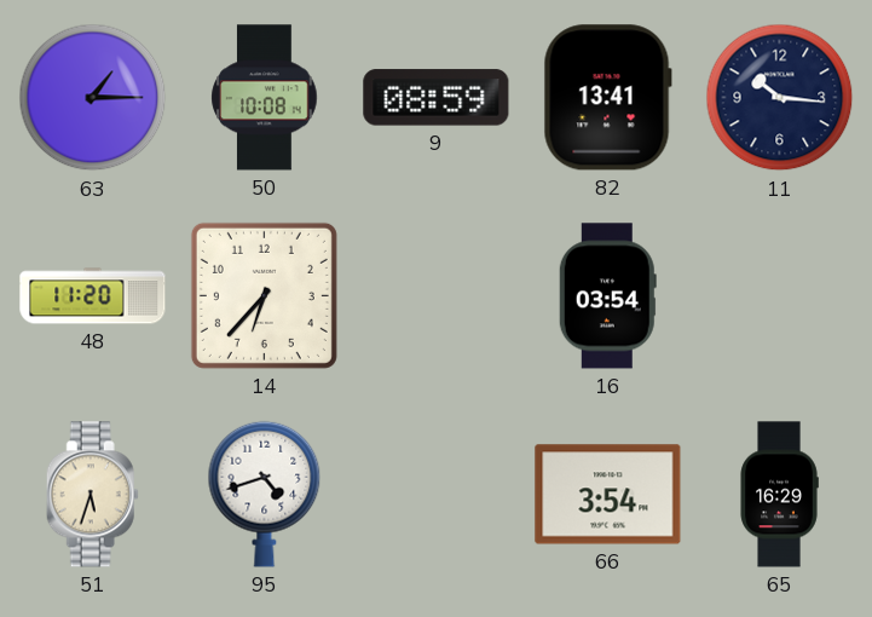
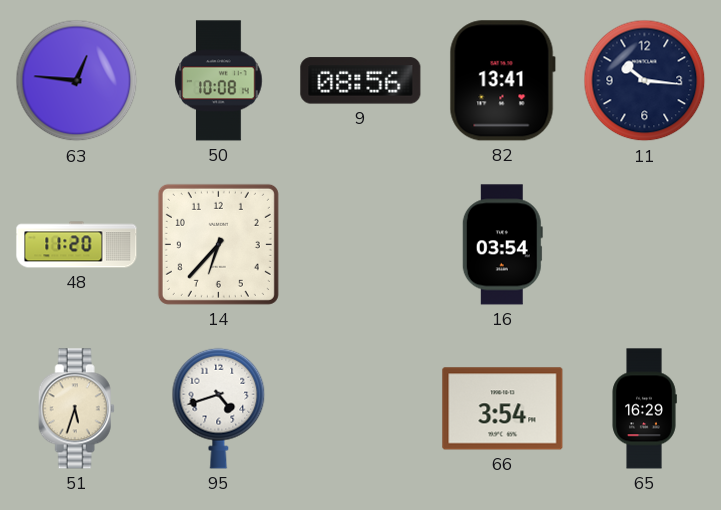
63: 1:15 -> 12:46 (77, 81)
9: 08:59 -> 08:56 (361, 81)
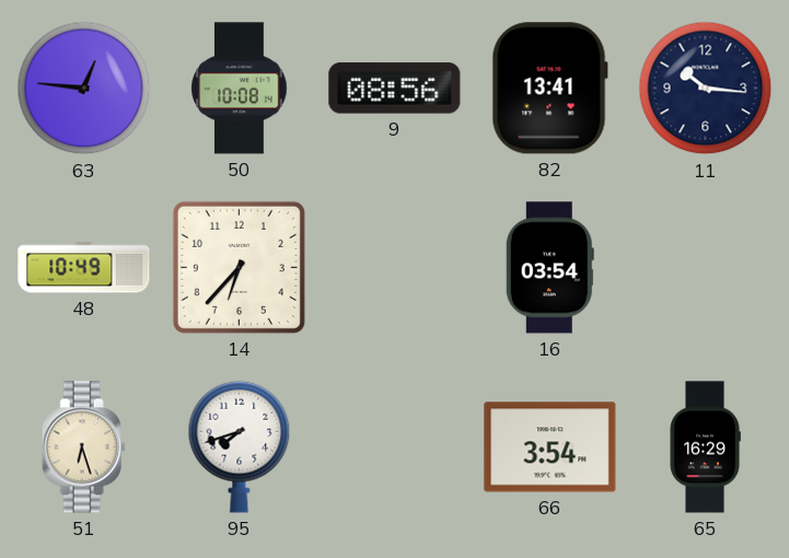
48: 11:20 -> 10:49 (84, 268)
51: 5:33 -> 6:27 (83, 447)
95: 4:42 -> 7:42 (240, 446)
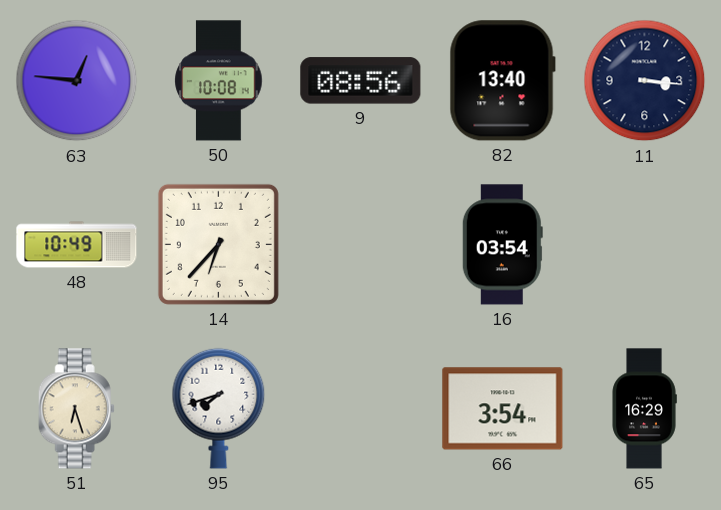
82: 13:41 -> 13:40 (502, 81)
11: 10:16 -> 3:16 (645, 81)
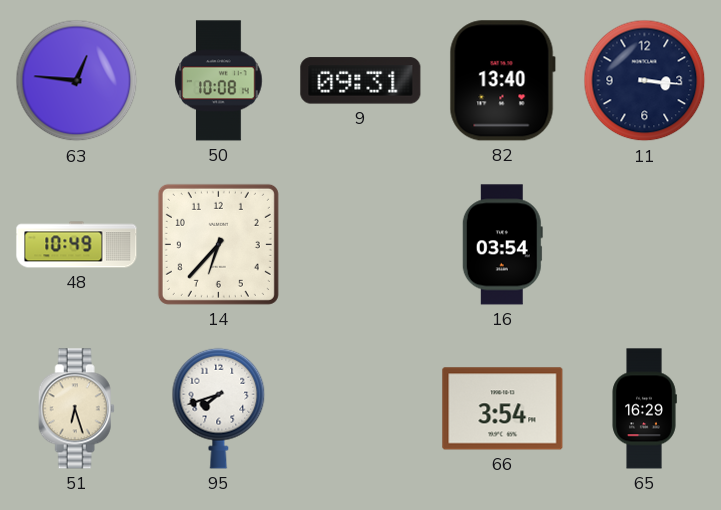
9: 08:56 -> 09:31 (361, 81)
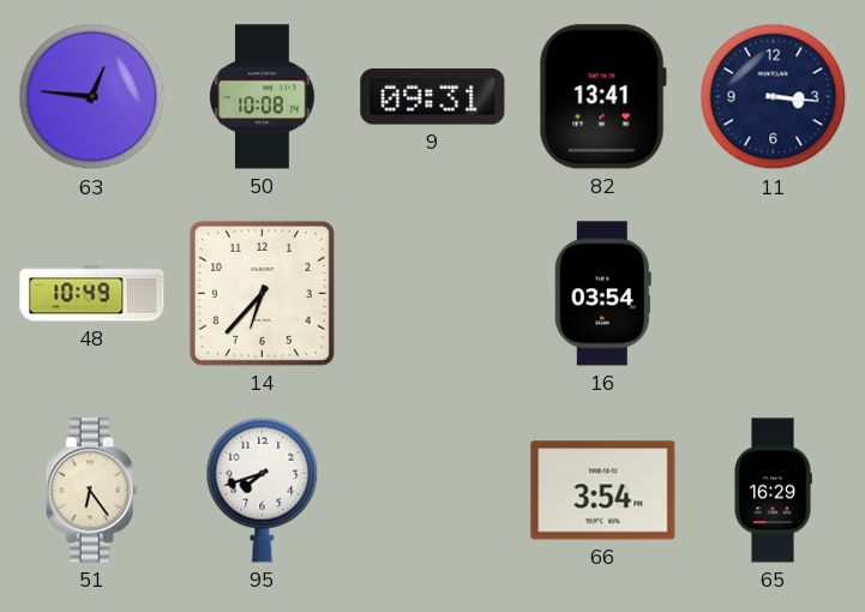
82: 13:40 -> 13:41 (602, 97)
51: 6:27 -> 6:24 (91, 491)
